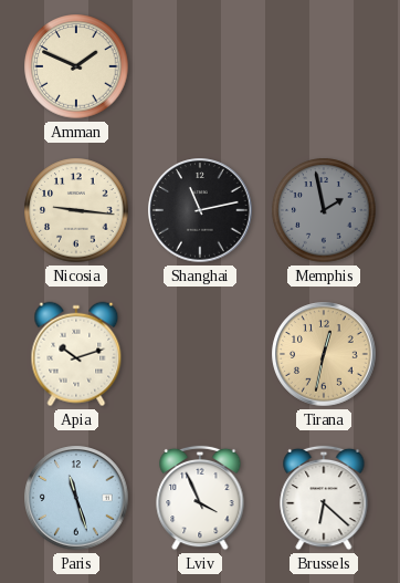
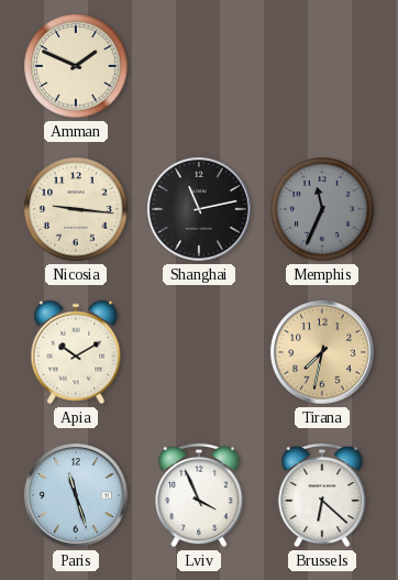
Memphis: 1:58 -> 11:34 (322, 209)
Apia: 10:12 -> 10:10 (76, 352)
Tirana: 12:32 -> 7:32 (322, 352)
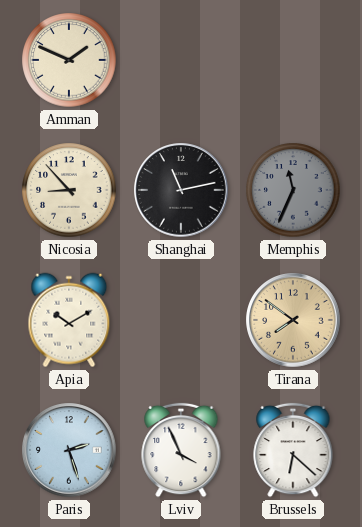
Nicosia: 9:16 -> 8:53 (69, 190)
Tirana: 7:32 -> 7:51 (293, 320)
Paris: 11:27 -> 2:27 (69, 450)
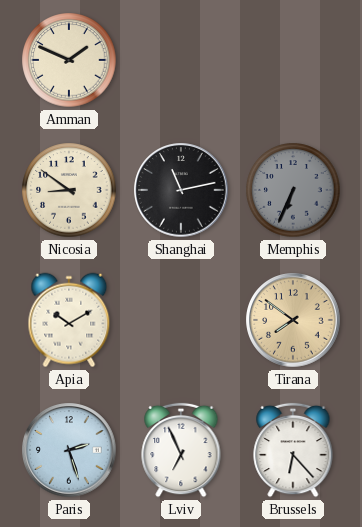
Nicosia: 8:53 -> 8:51 (69, 190)
Memphis: 11:34 -> 6:34 (293, 190)
Lviv: 3:56 -> 6:56 (181, 450)
Brussels: 6:22 -> 6:23 (293, 450)
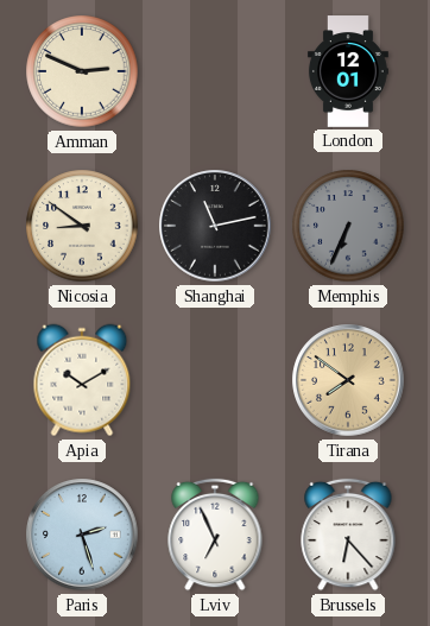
Amman: 1:49 -> 2:49 (82, 71)
London: none -> 12:01 (348, 71)
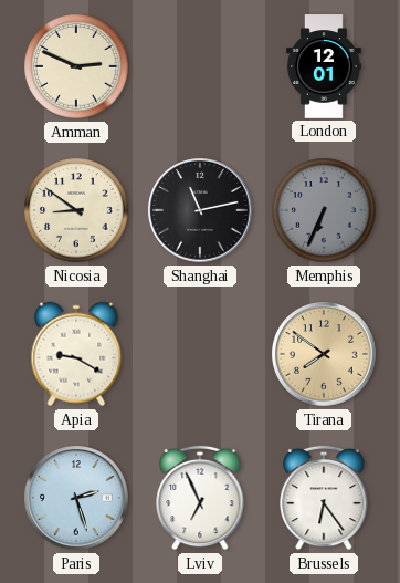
Apia: 10:10 -> 9:20 (76, 354)
Brussels: 6:23 -> 6:24 (324, 498)
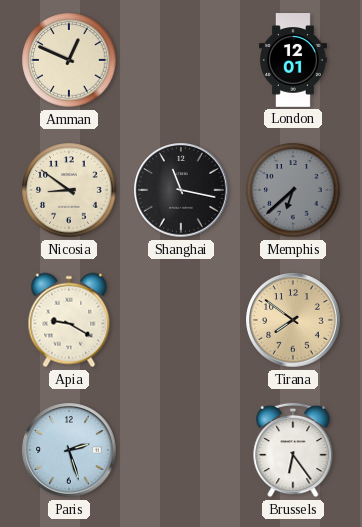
Amman: 2:49 -> 12:49 (69, 60)
Shanghai: 11:13 -> 11:17 (181, 190)
Memphis: 6:34 -> 6:38 (293, 190)
Lviv: 6:56 -> none (200, 498)
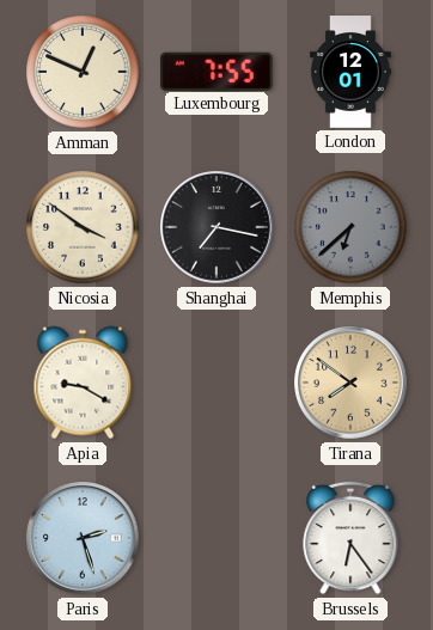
Luxembourg: none -> 7:55 (216, 71)
Nicosia: 8:51 -> 3:51 (83, 227)
Shanghai: 11:17 -> 7:17 (216, 227)
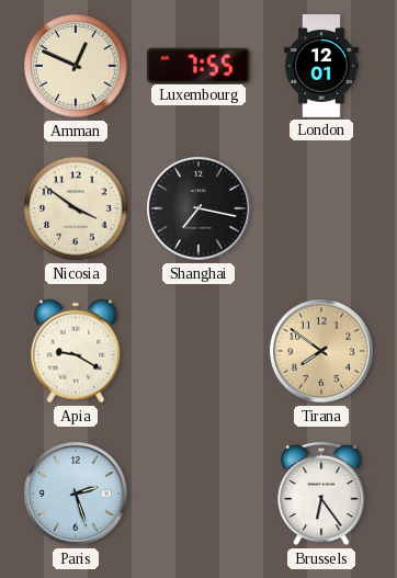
Memphis: 6:38 -> none (350, 227)
